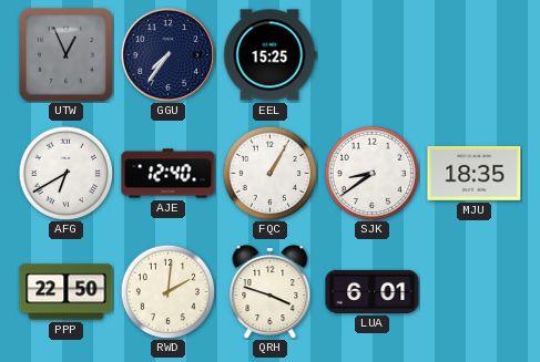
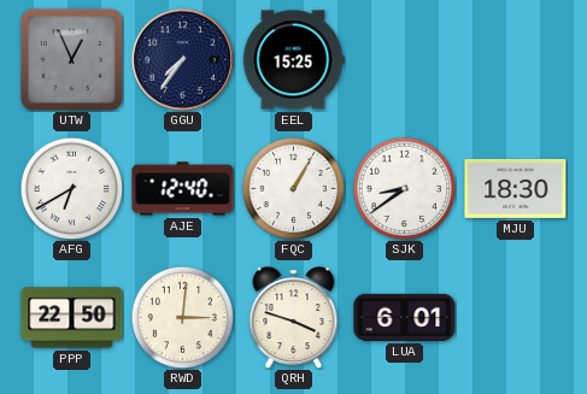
MJU: 18:35 -> 18:30 (516, 188)
RWD: 2:01 -> 3:01 (182, 317)
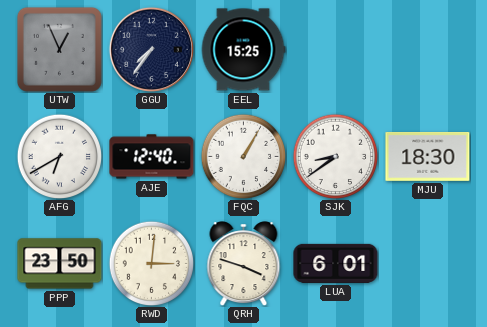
PPP: 22:50 -> 23:50 (60, 264)
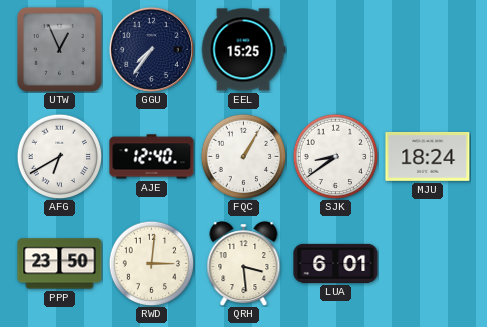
MJU: 18:30 -> 18:24 (428, 156)
QRH: 3:48 -> 3:29 (244, 264)
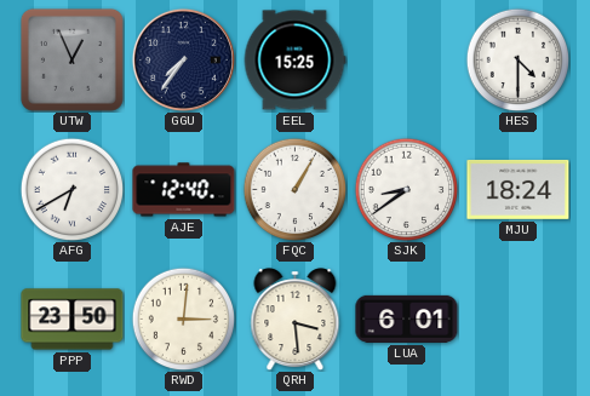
HES: none -> 4:30 (517, 59)
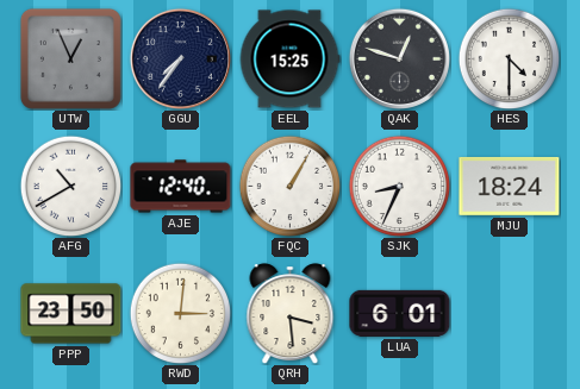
QAK: none -> 12:48 (399, 58)
AFG: 6:40 -> 10:40 (70, 186)
SJK: 8:39 -> 8:34 (399, 186)
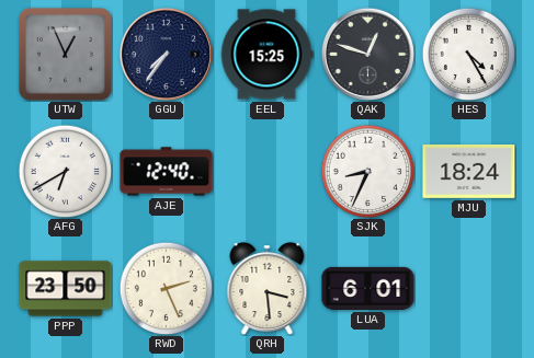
HES: 4:30 -> 4:25 (468, 54)
AFG: 10:40 -> 6:40 (65, 171)
FQC: 1:05 -> none (289, 186)
RWD: 3:01 -> 2:26 (166, 288)
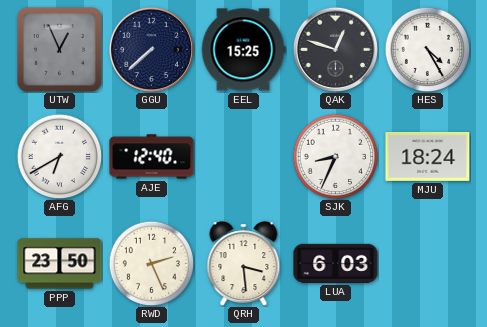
GGU: 7:36 -> 7:38 (151, 49)
LUA: 6:01 -> 6:03 (336, 263)
